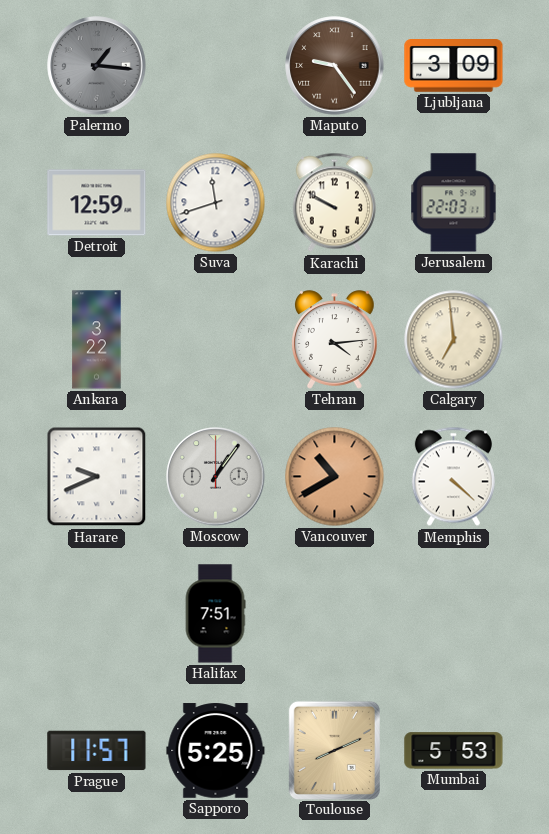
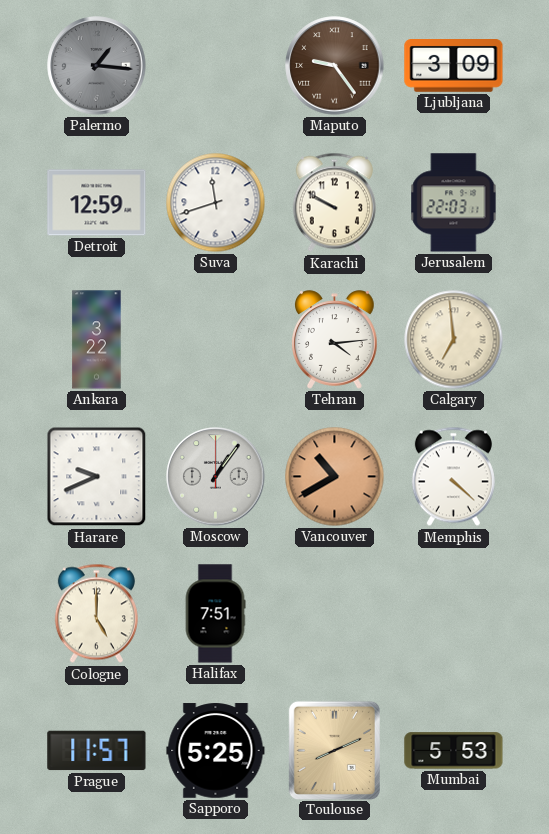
Cologne: none -> 5:00 (96, 614)
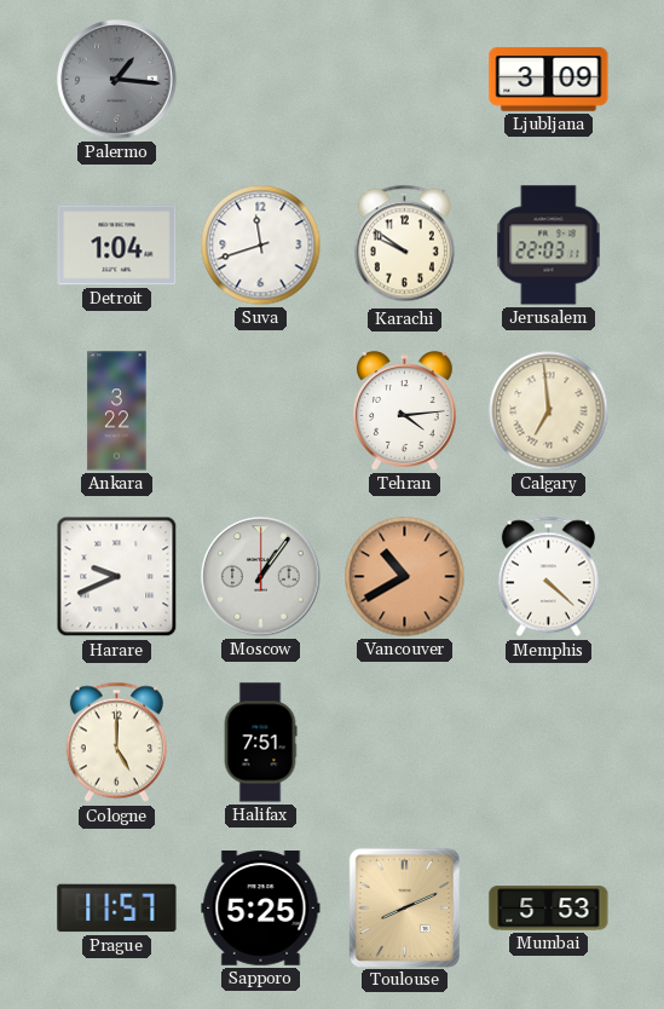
Maputo: 9:24 -> none (335, 66)
Detroit: 12:59 -> 1:04 (117, 246)
Karachi: 9:50 -> 9:51 (404, 246)
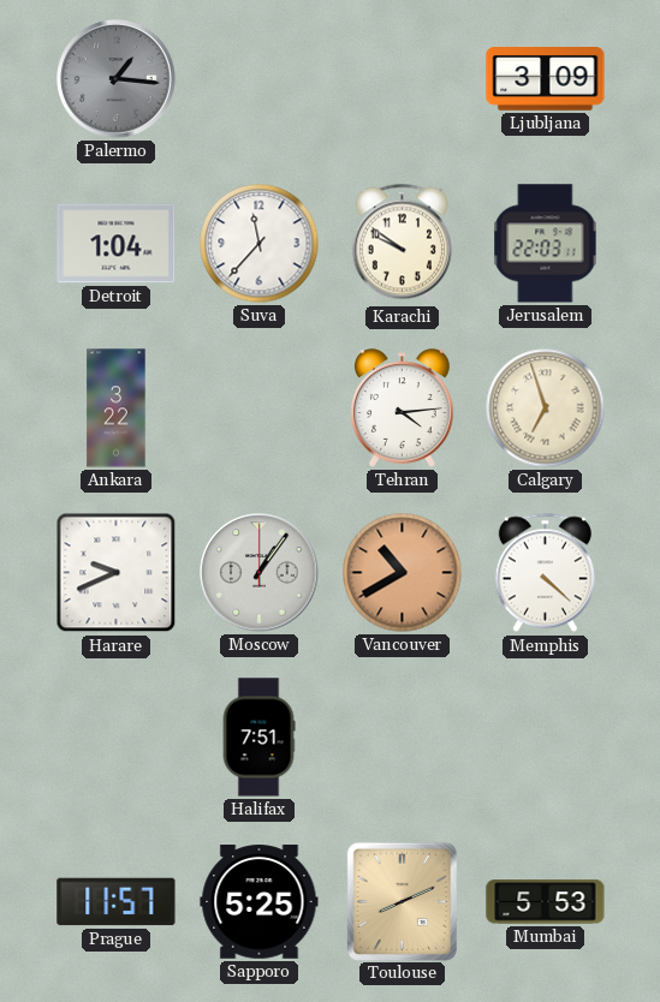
Suva: 11:42 -> 11:37 (260, 244)
Calgary: 6:59 -> 6:57 (546, 408)
Cologne: 5:00 -> none (116, 743)
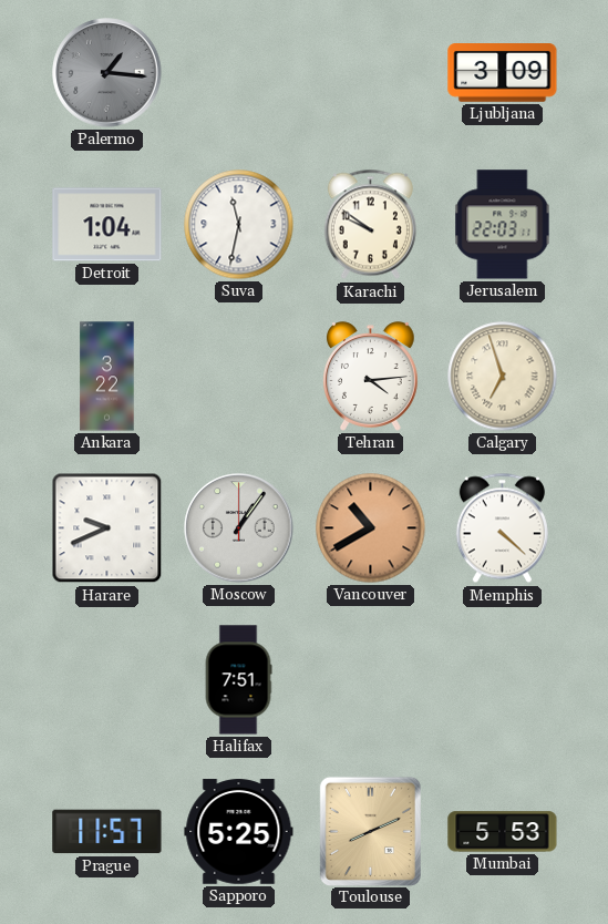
Suva: 11:37 -> 11:32 (239, 225)
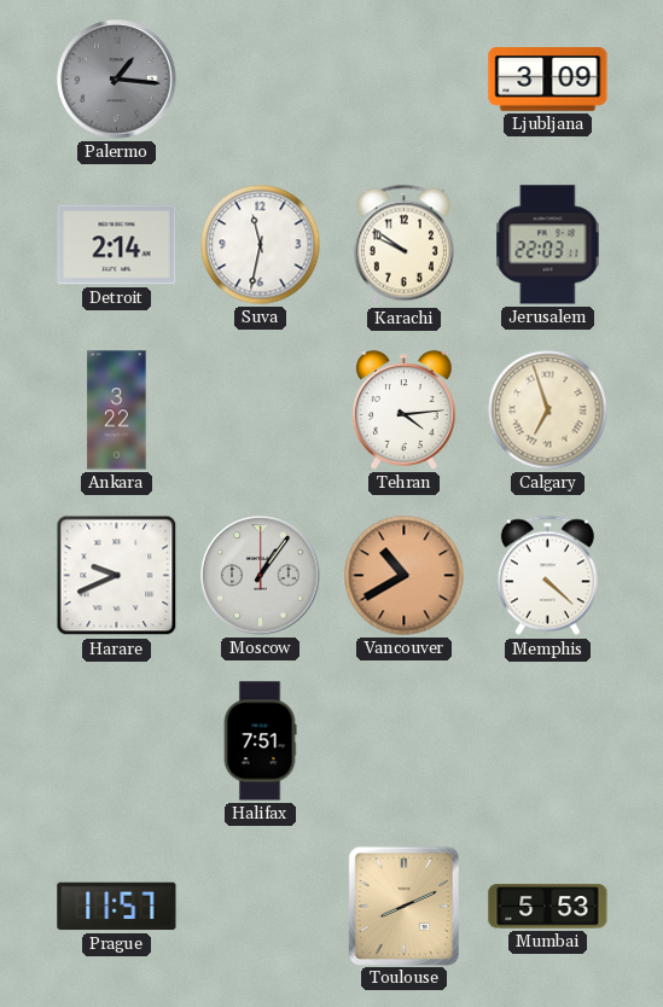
Detroit: 1:04 -> 2:14 (117, 245)
Sapporo: 5:25 -> none (239, 832)
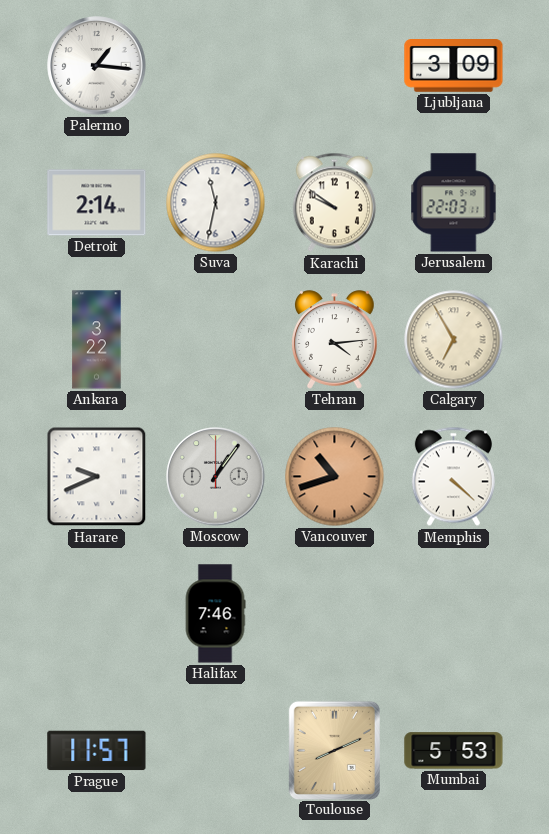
Palermo dial: grey -> white (97, 66)
Calgary: 6:57 -> 6:55 (454, 340)
Vancouver: 10:40 -> 10:42 (335, 477)
Halifax: 7:51 -> 7:46 (215, 614)
